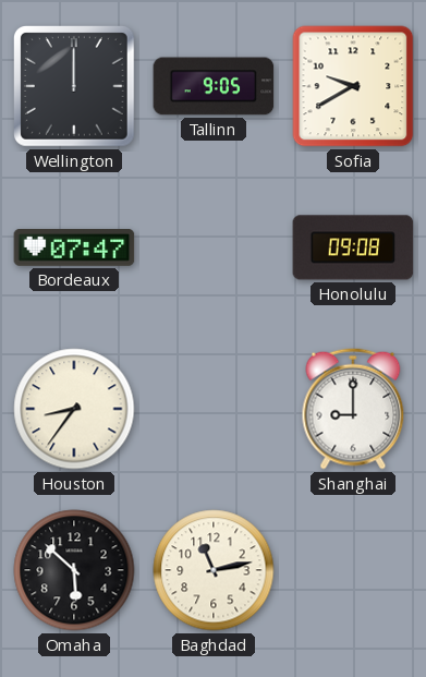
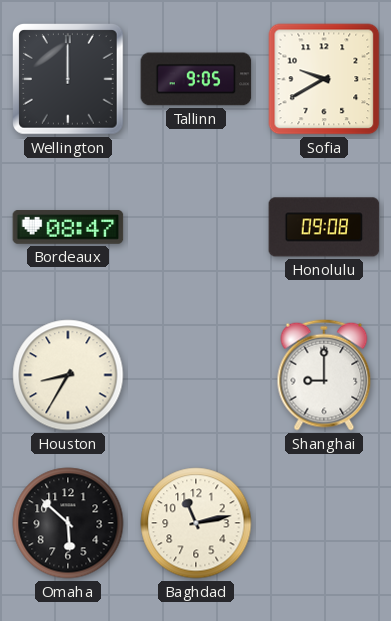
Bordeaux: 07:47 -> 08:47 (68, 228)
Houston: 8:36 -> 8:35 (68, 375)
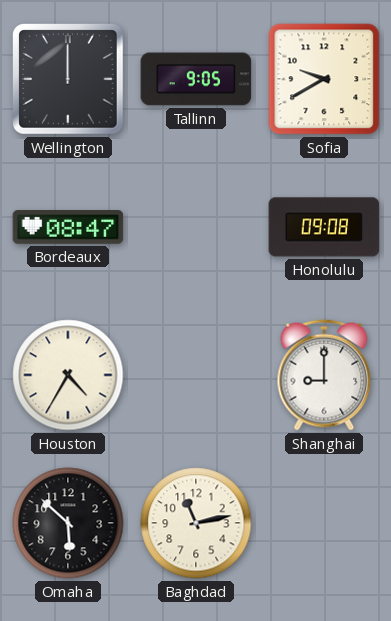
Houston: 8:35 -> 4:35 (68, 375)
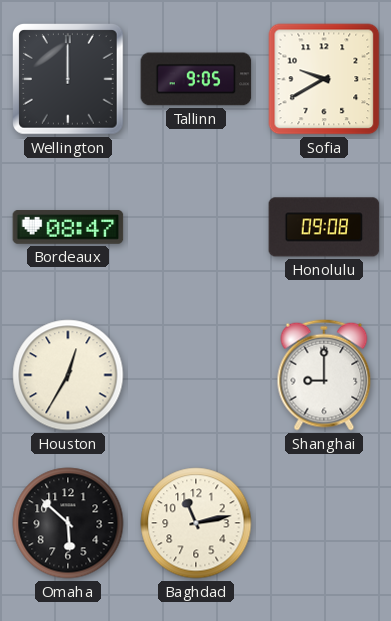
Houston: 4:35 -> 12:35 (68, 375)
